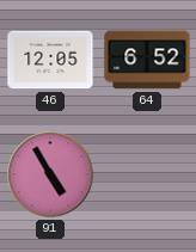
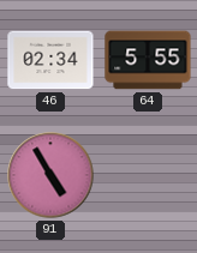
46: 12:05 -> 02:34 (50, 60)
64: 6:52 -> 5:55 (148, 60)
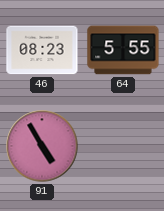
46: 02:34 -> 08:23 (42, 50)
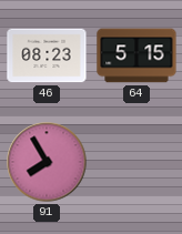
64: 5:55 -> 5:15 (136, 55)
91: 4:55 -> 7:55 (47, 162)
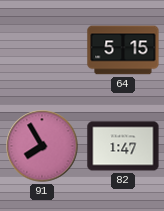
46: 08:23 -> none (47, 55)
82: none -> 1:47 (123, 146)
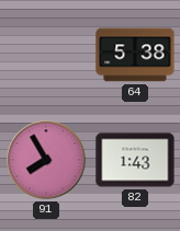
64: 5:15 -> 5:38 (135, 55)
82: 1:47 -> 1:43 (135, 160)
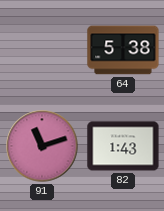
91: 7:55 -> 11:12 (42, 146)
